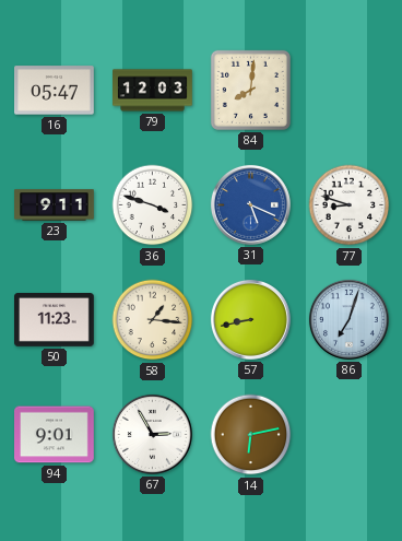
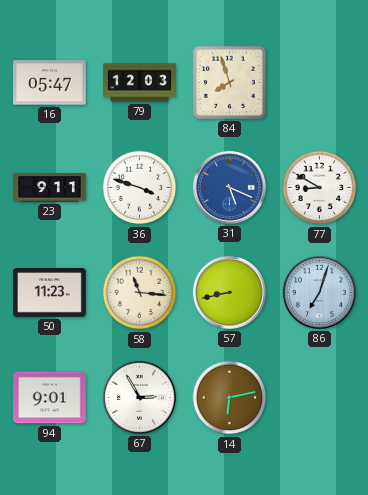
84: 8:01 -> 7:57 (229, 82)
77: 8:48 -> 8:50 (320, 188)
58: 1:16 -> 11:16 (140, 293)
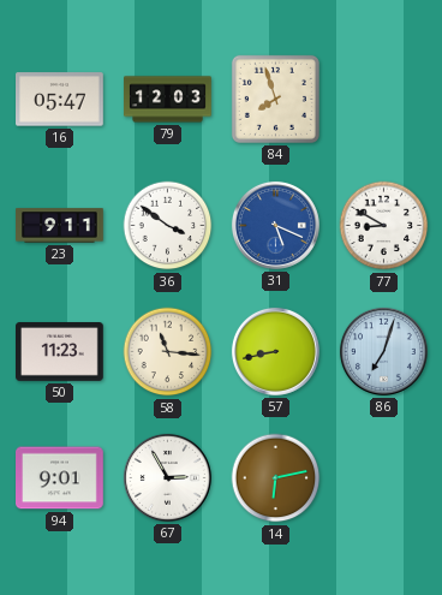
36: 3:48 -> 3:51 (168, 226)
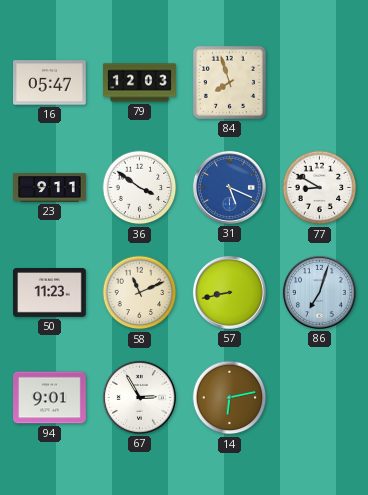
58: 11:16 -> 11:11 (140, 293)
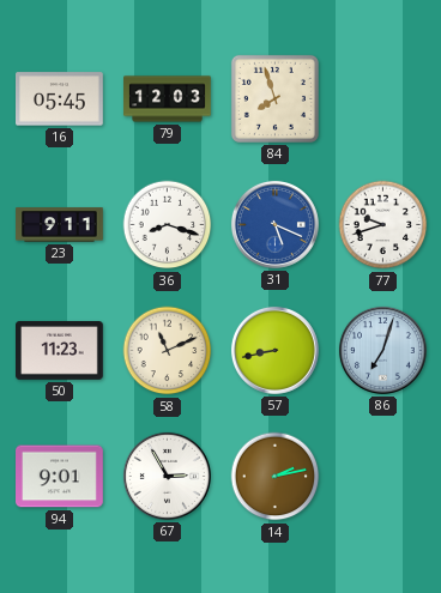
16: 05:47 -> 05:45 (60, 99)
36: 3:51 -> 8:18 (168, 225)
77: 8:50 -> 9:42 (383, 225)
14: 6:13 -> 2:13 (276, 477)
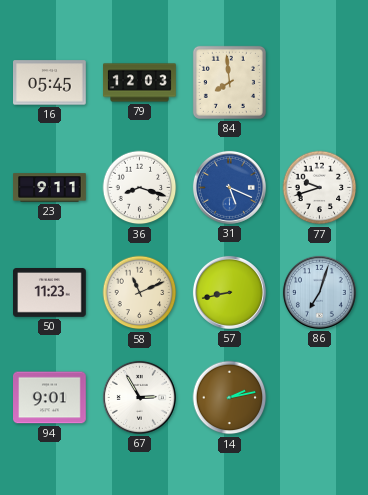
84: 7:57 -> 7:59 (229, 82)
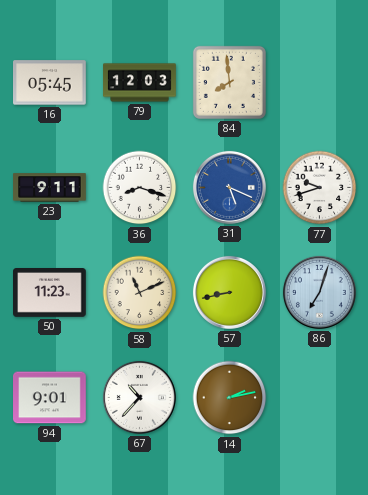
67: 2:55 -> 10:37 (139, 397)
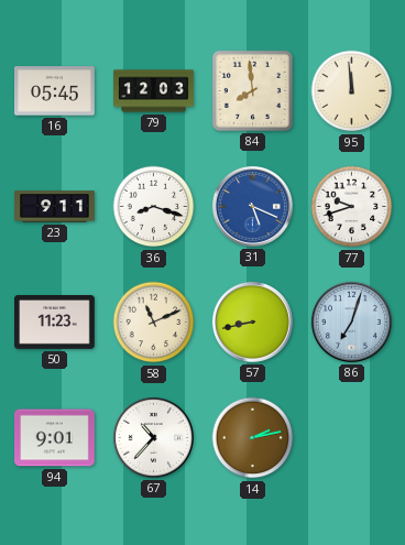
95: none -> 11:59 (352, 91)
